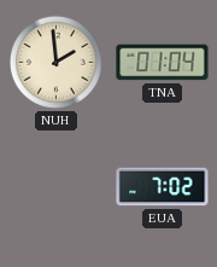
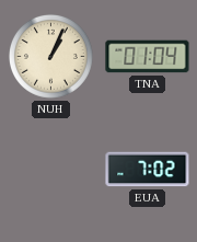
NUH: 1:59 -> 1:04 (50, 56)
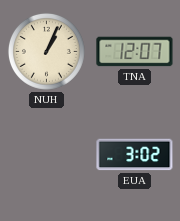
TNA: 01:04 -> 12:07 (135, 52)
EUA: 7:02 -> 3:02 (135, 155)
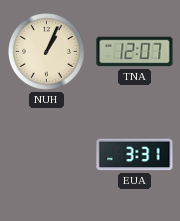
EUA: 3:02 -> 3:31 (135, 155)
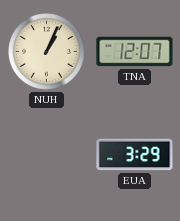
EUA: 3:31 -> 3:29 (135, 155)
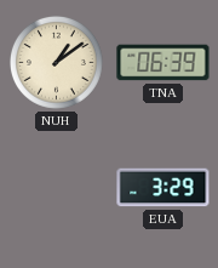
NUH: 1:04 -> 1:09 (56, 62)
TNA: 12:07 -> 06:39 (163, 63)
